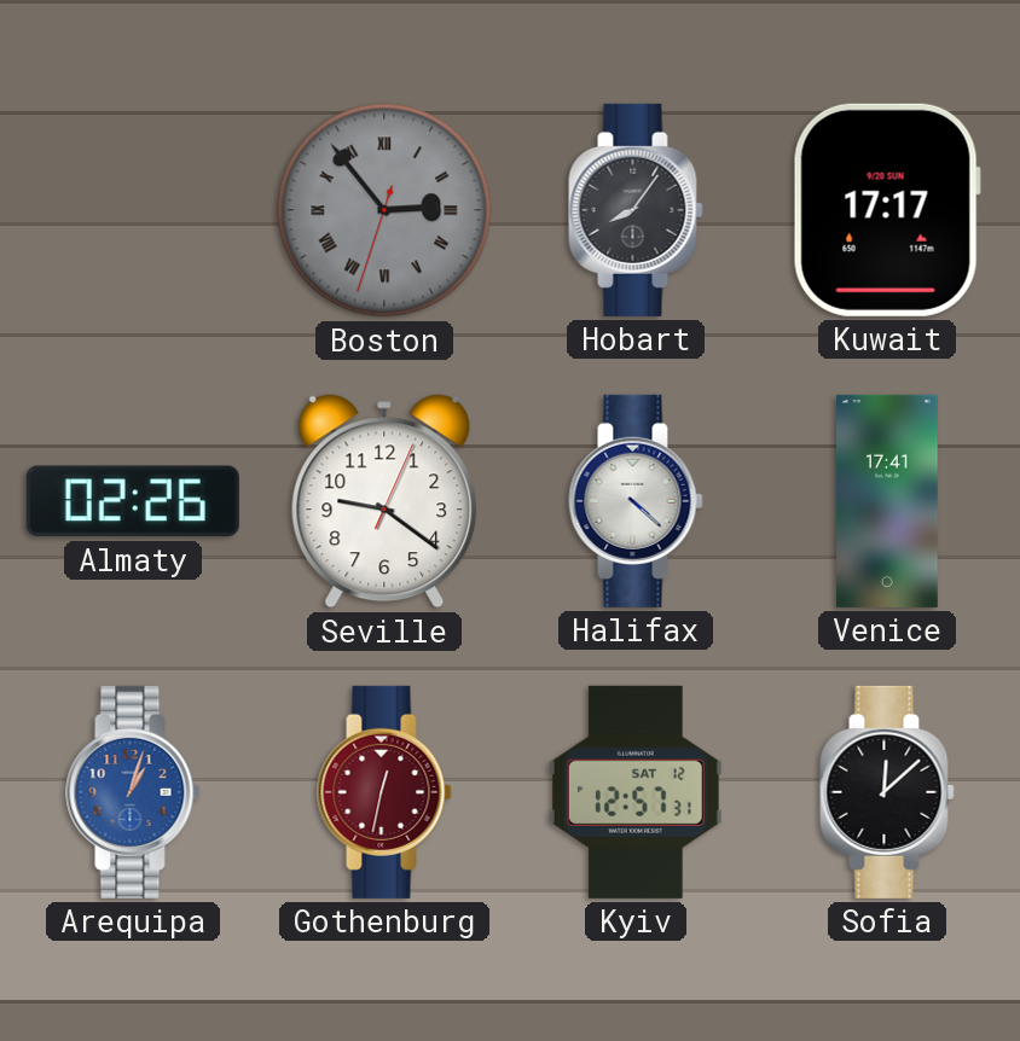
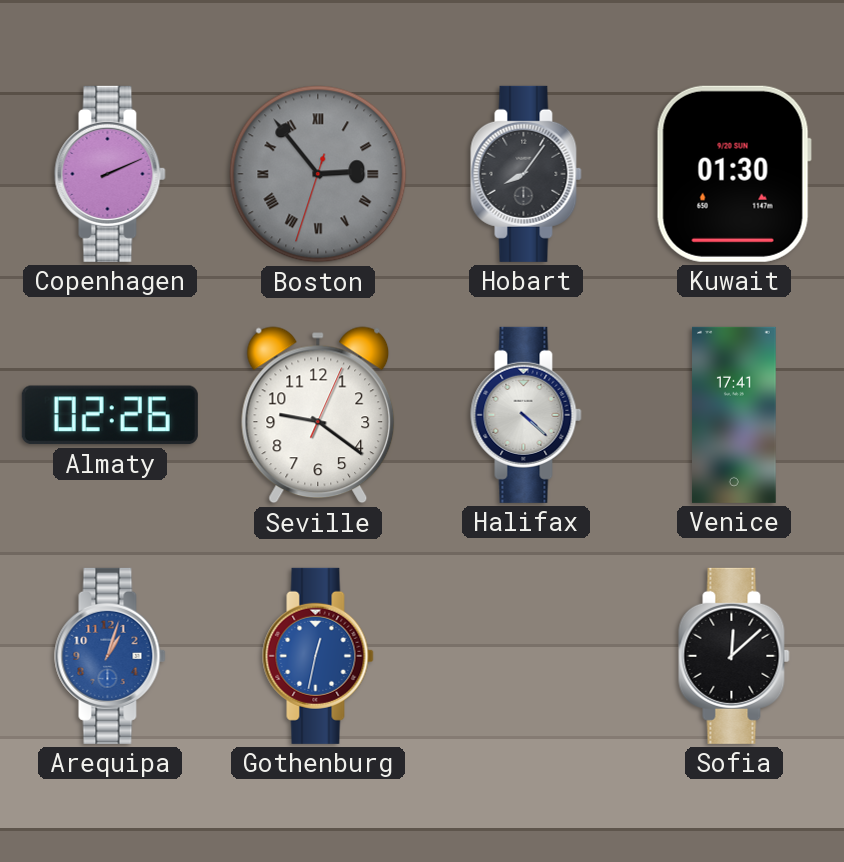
Copenhagen: none -> 2:11 (110, 174)
Kuwait: 17:17 -> 01:30 (734, 174)
Gothenburg dial: burgundy -> blue (318, 656)
Kyiv: 12:57 -> none (636, 792)
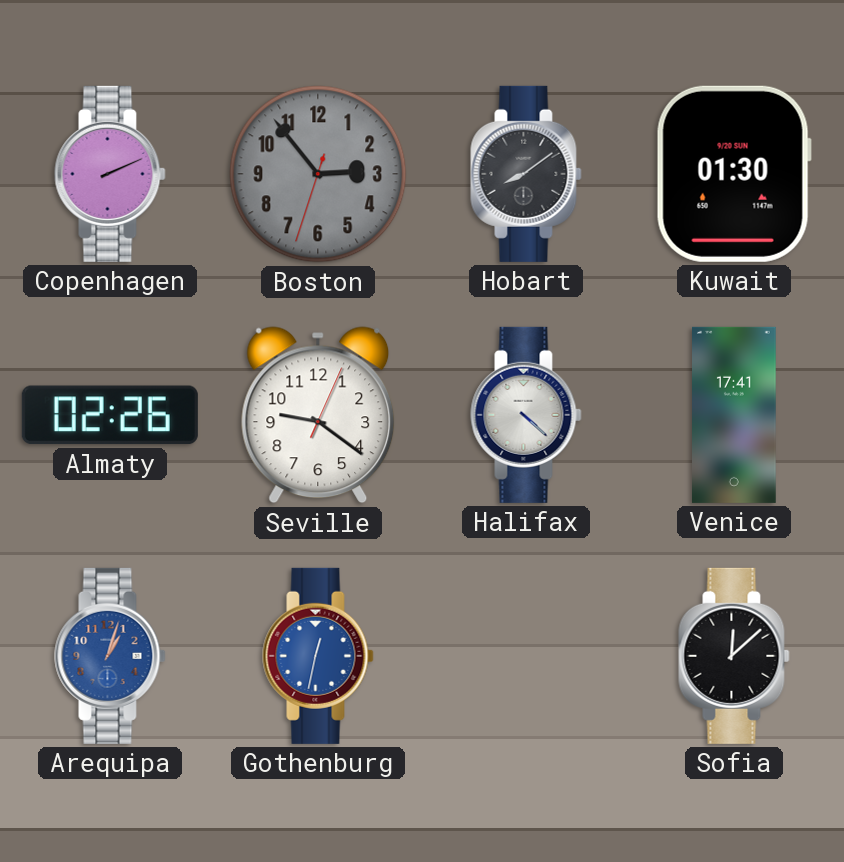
Boston numerals: Roman -> Arabic (318, 174)
Hobart: 8:06 -> 8:09 (526, 174)
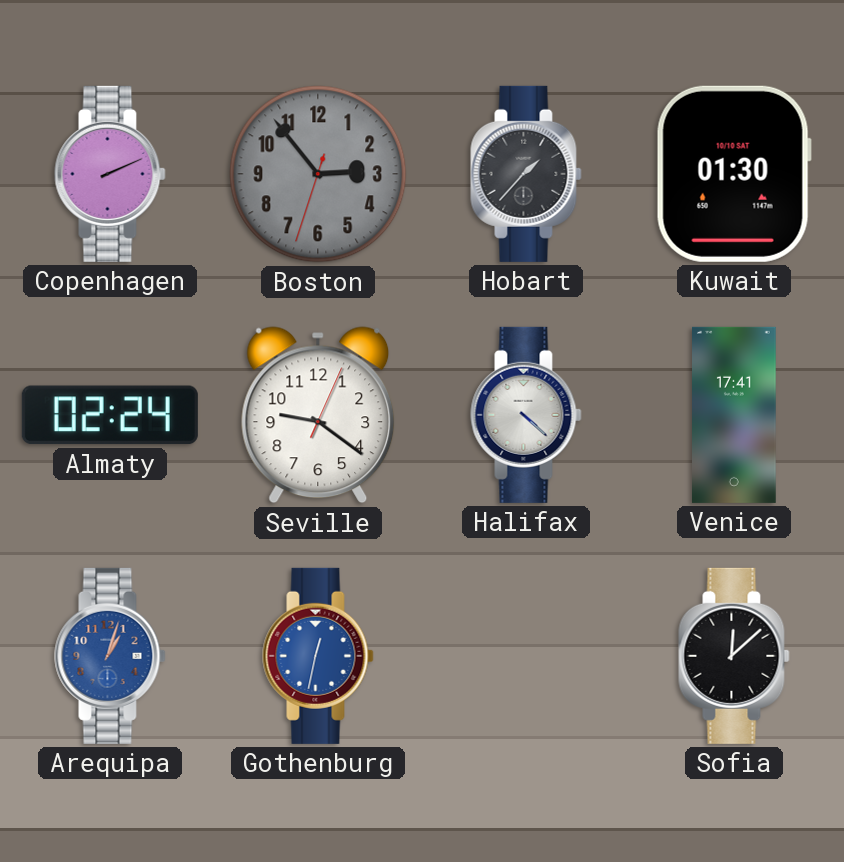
Hobart: 8:09 -> 1:37 (526, 174)
Kuwait date: 9/20 SUN -> 10/10 SAT (734, 174)
Almaty: 02:26 -> 02:24 (110, 415)
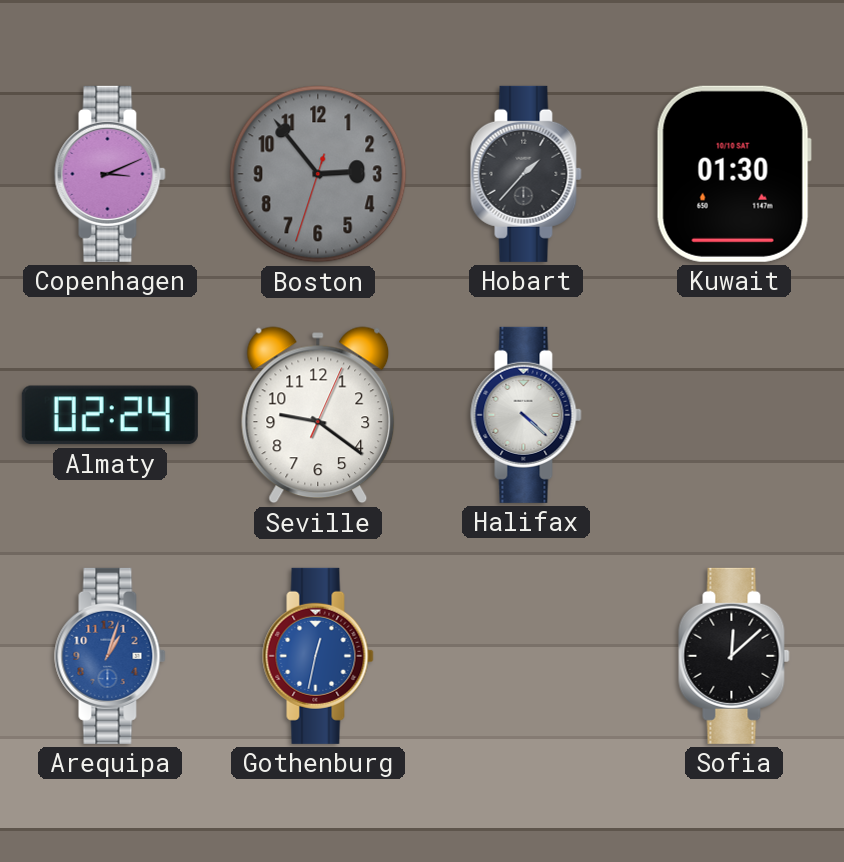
Copenhagen: 2:11 -> 3:11 (110, 174)
Venice: 17:41 -> none (735, 415)
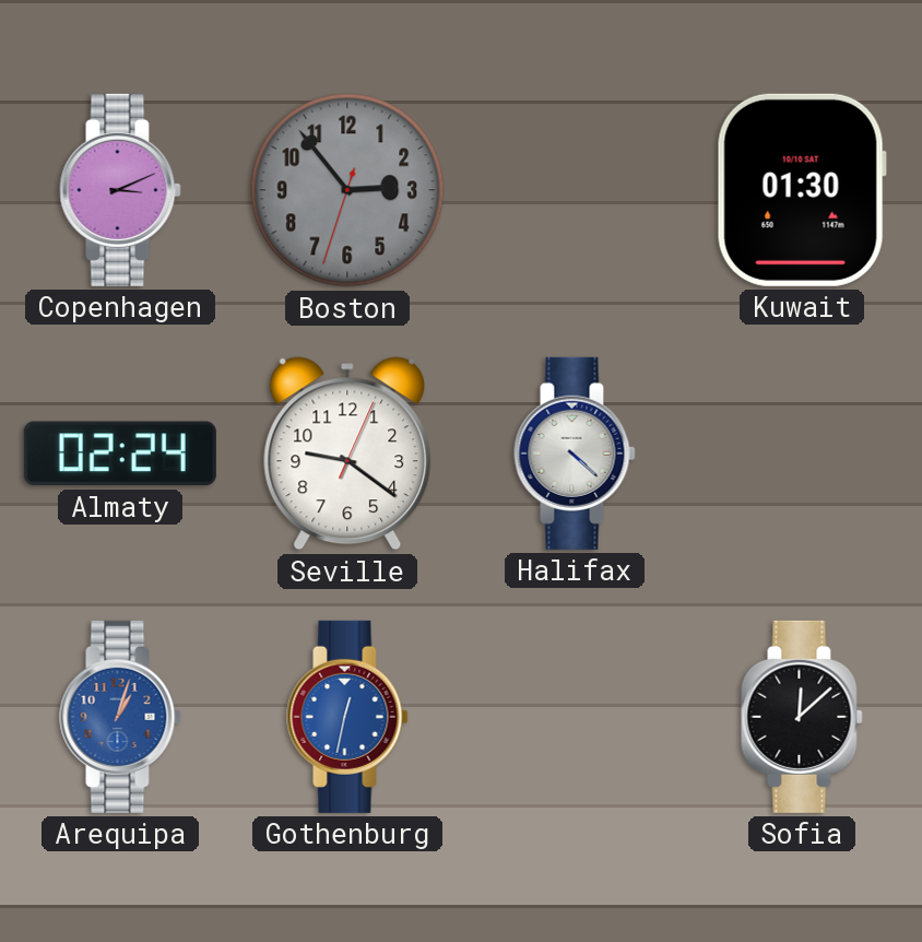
Hobart: 1:37 -> none (526, 174)
